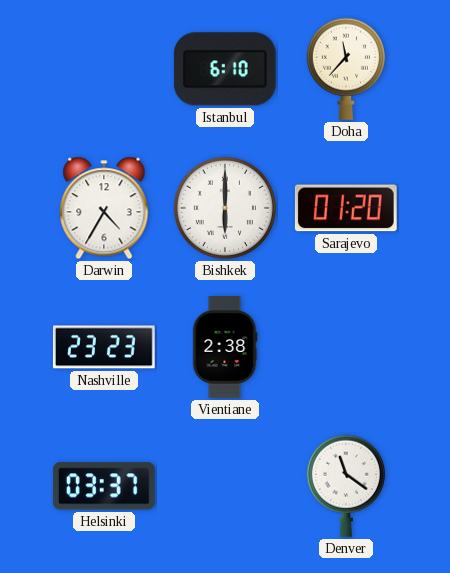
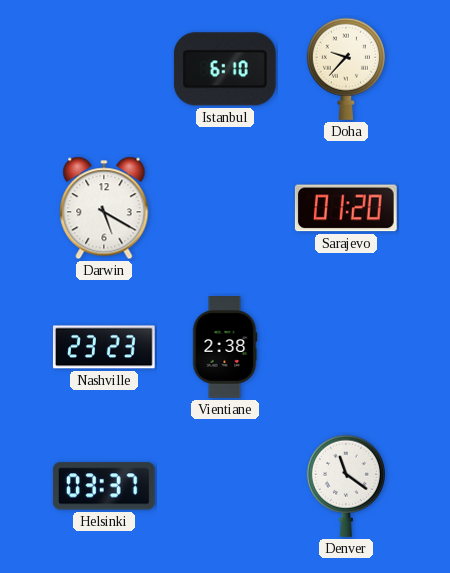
Doha: 11:37 -> 9:37 (346, 69)
Darwin: 4:35 -> 5:20 (104, 208)
Bishkek: 6:00 -> none (225, 208)
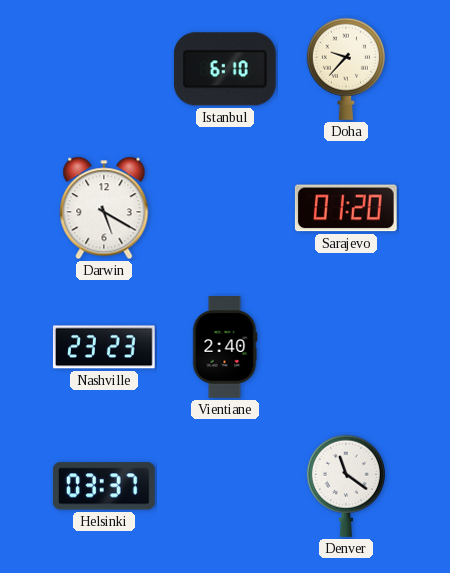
Vientiane: 2:38 -> 2:40 (225, 347)
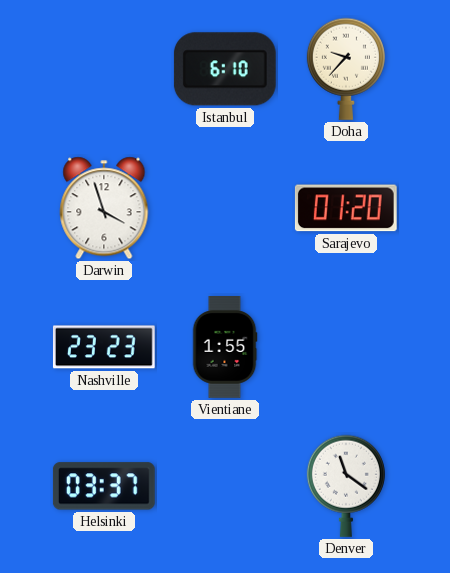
Darwin: 5:20 -> 3:57 (104, 208)
Vientiane: 2:40 -> 1:55 (225, 347)
